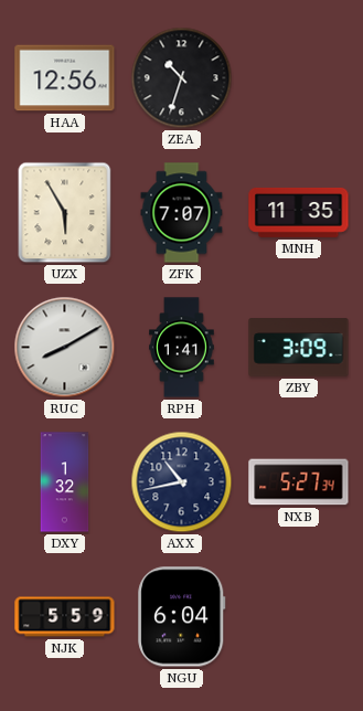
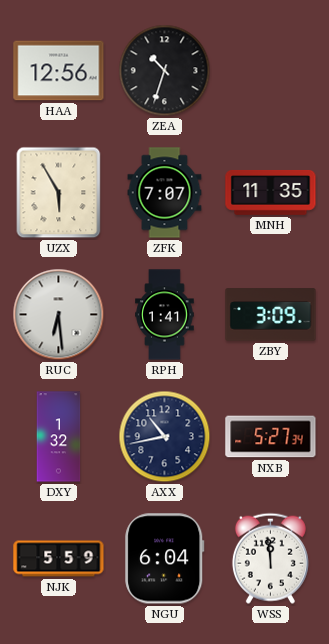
RUC: 8:10 -> 6:29 (59, 315)
WSS: none -> 11:59 (270, 558)
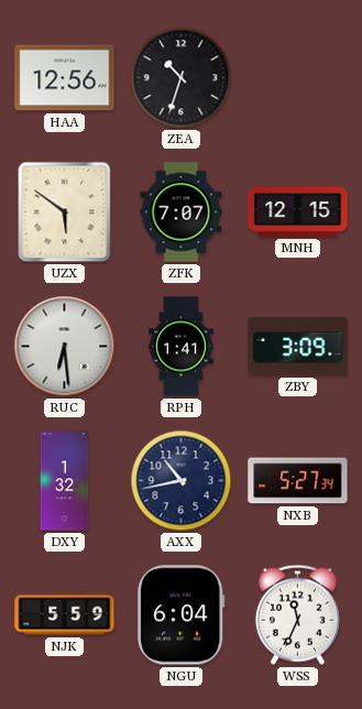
UZX: 5:55 -> 5:51 (65, 212)
MNH: 11:35 -> 12:15 (298, 211)
WSS: 11:59 -> 11:34 (297, 614)
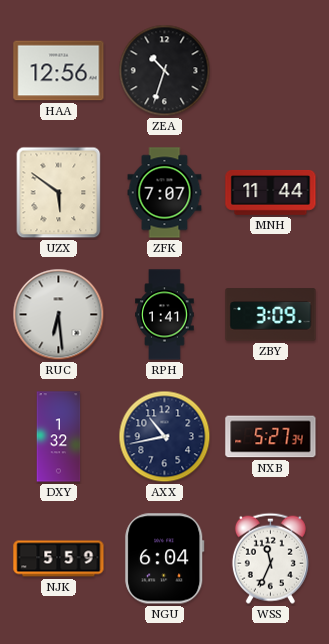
MNH: 12:15 -> 11:44 (271, 192)
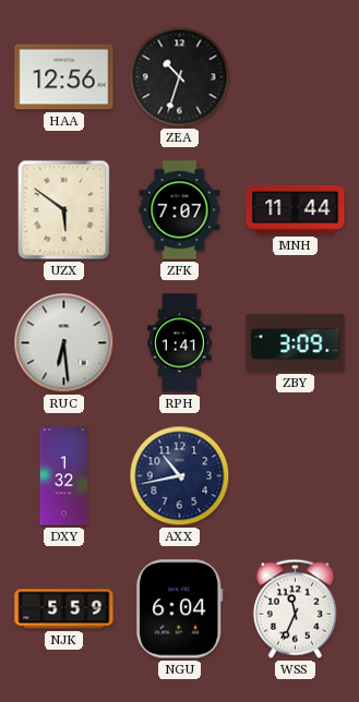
NXB: 5:27 -> none (271, 437)
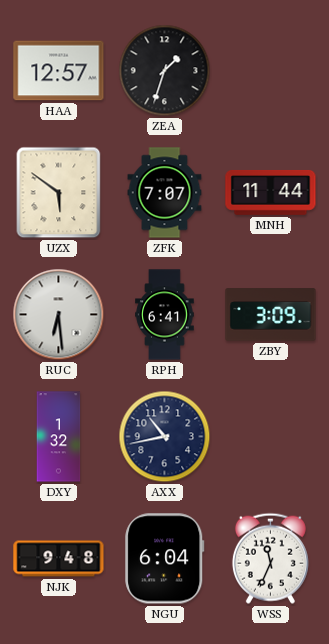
HAA: 12:56 -> 12:57 (59, 71)
ZEA: 10:33 -> 1:33 (165, 71)
RPH: 1:41 -> 6:41 (165, 315)
NJK: 5:59 -> 9:48 (59, 559)
